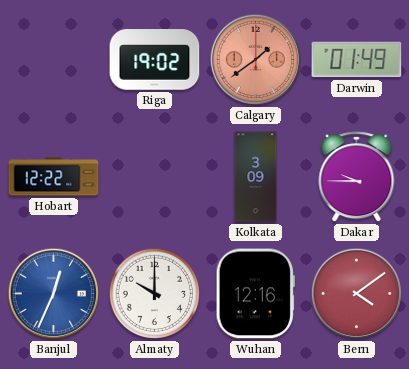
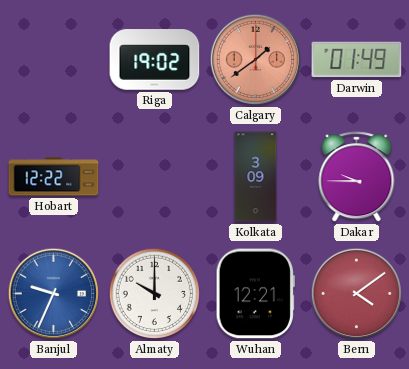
Banjul: 12:34 -> 9:34 (54, 294)
Wuhan: 12:16 -> 12:21 (255, 294)
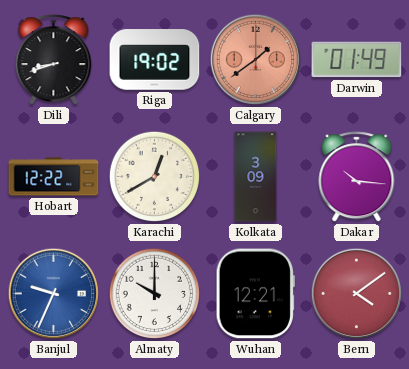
Dili: none -> 8:42 (54, 60)
Karachi: none -> 12:40 (155, 177)
Dakar: 9:45 -> 10:16 (357, 177)
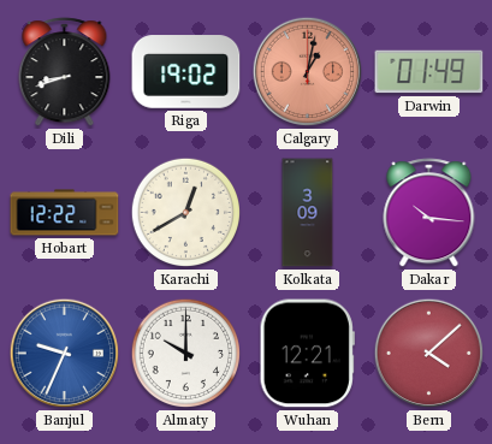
Calgary: 1:39 -> 1:02 (308, 72)
Bern: 4:09 -> 4:08 (429, 354)
